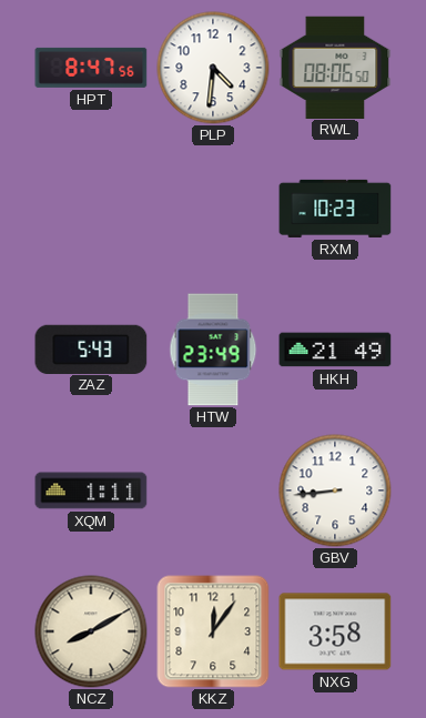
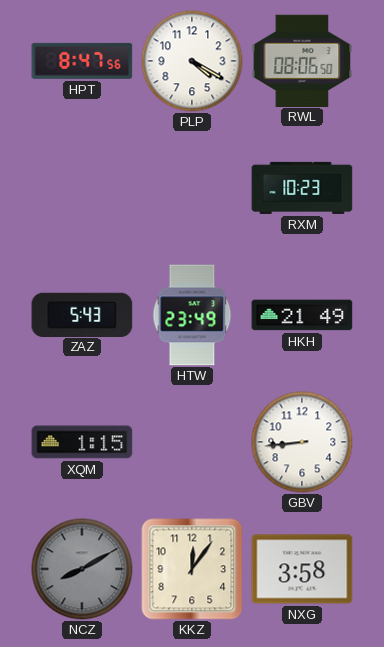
PLP: 4:31 -> 4:20 (192, 61)
XQM: 1:11 -> 1:15 (82, 442)
NCZ dial: cream -> grey (82, 569)
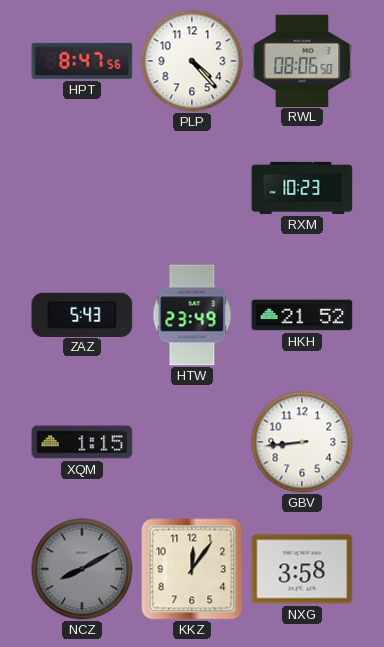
PLP: 4:20 -> 4:23 (192, 61)
HKH: 21:49 -> 21:52 (302, 315)
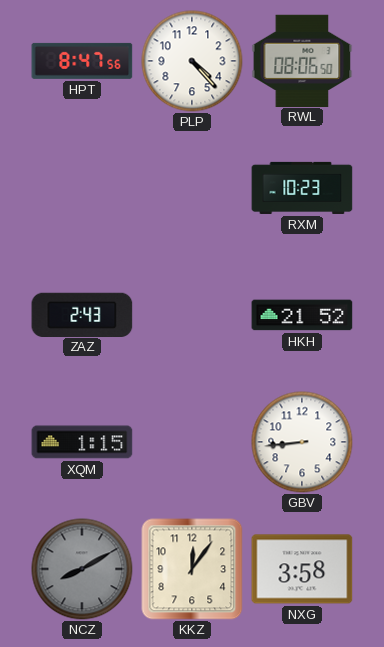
ZAZ: 5:43 -> 2:43 (82, 314)
HTW: 23:49 -> none (192, 315)
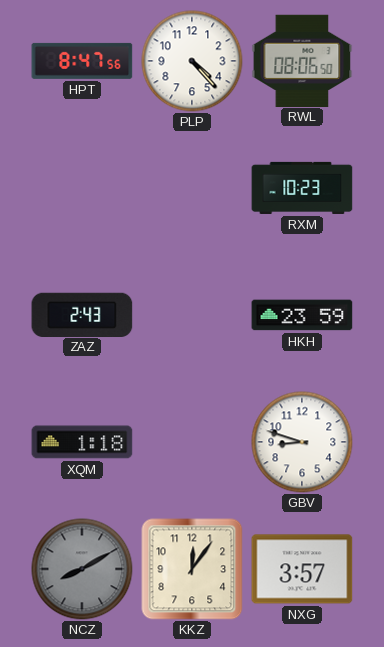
HKH: 21:52 -> 23:59 (302, 315)
XQM: 1:15 -> 1:18 (82, 442)
GBV: 8:44 -> 8:48 (302, 442)
NXG: 3:58 -> 3:57 (302, 569)
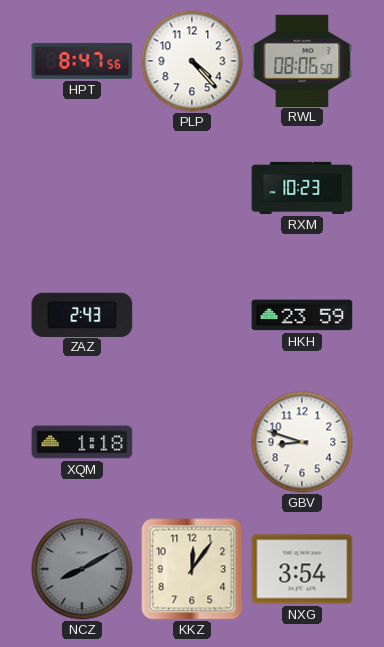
NXG: 3:57 -> 3:54 (302, 569)
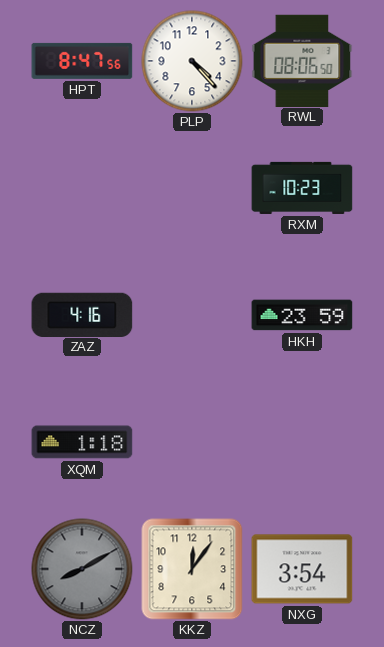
ZAZ: 2:43 -> 4:16 (82, 314)
GBV: 8:48 -> none (302, 442)
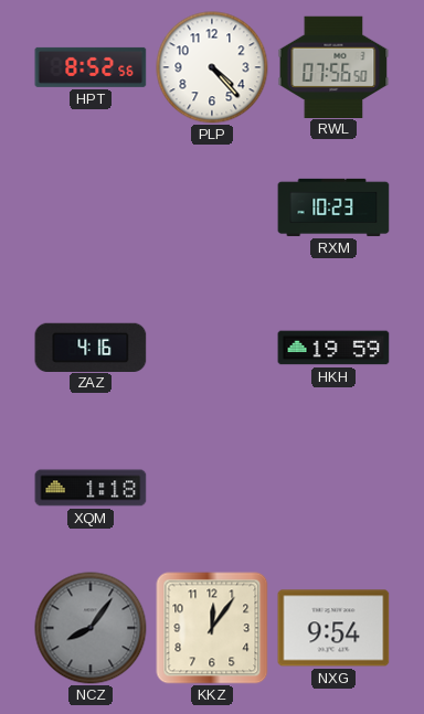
HPT: 8:47 -> 8:52 (91, 67)
RWL: 08:06 -> 07:56 (333, 66)
HKH: 23:59 -> 19:59 (333, 348)
NCZ: 8:10 -> 8:06 (91, 628)
NXG: 3:54 -> 9:54 (333, 628)
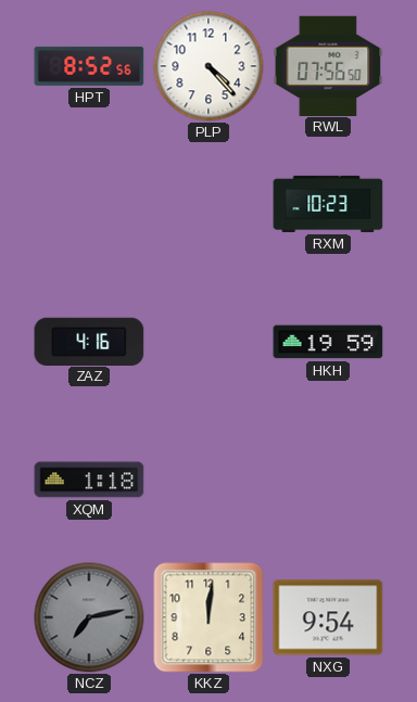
NCZ: 8:06 -> 7:13 (89, 617)
KKZ: 12:06 -> 12:01 (208, 617)
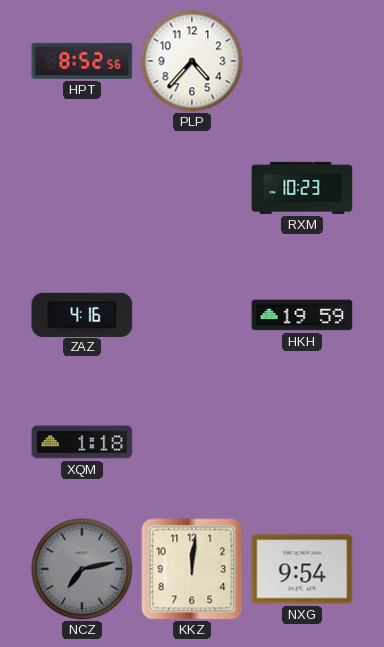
PLP: 4:23 -> 4:37 (192, 61)
RWL: 07:56 -> none (328, 65)
